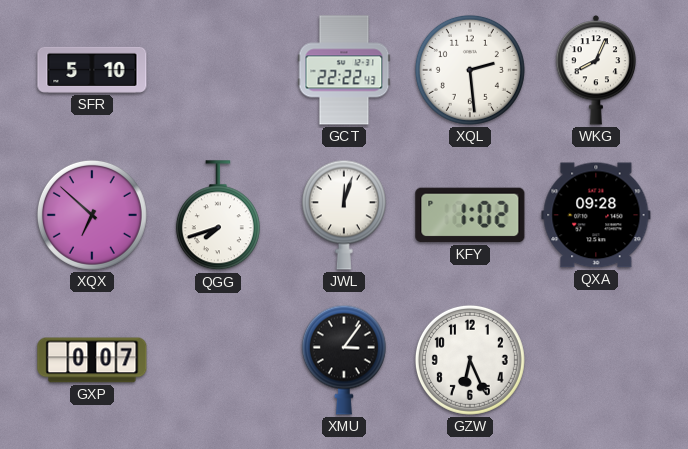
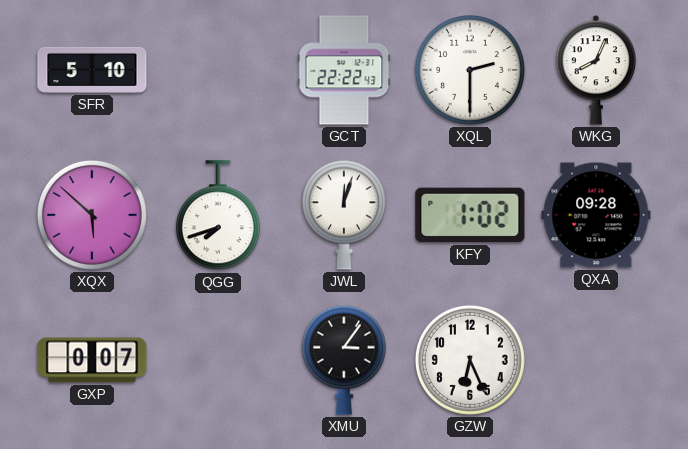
XQL: 2:29 -> 2:30 (470, 70)
XQX: 6:52 -> 5:52 (92, 215)
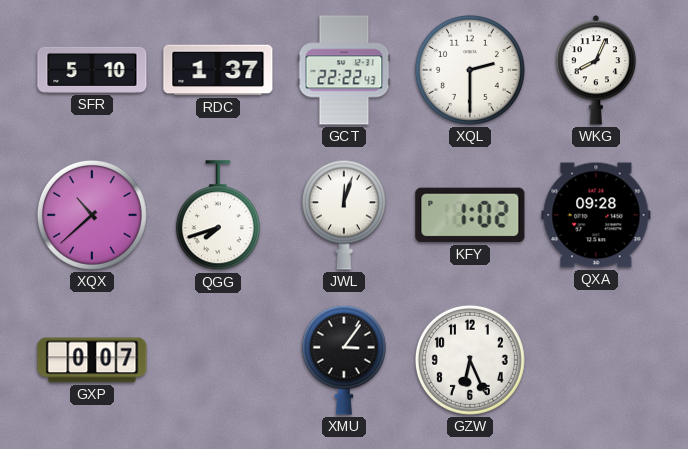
RDC: none -> 1:37 (218, 70)
XQX: 5:52 -> 10:38 (92, 215)
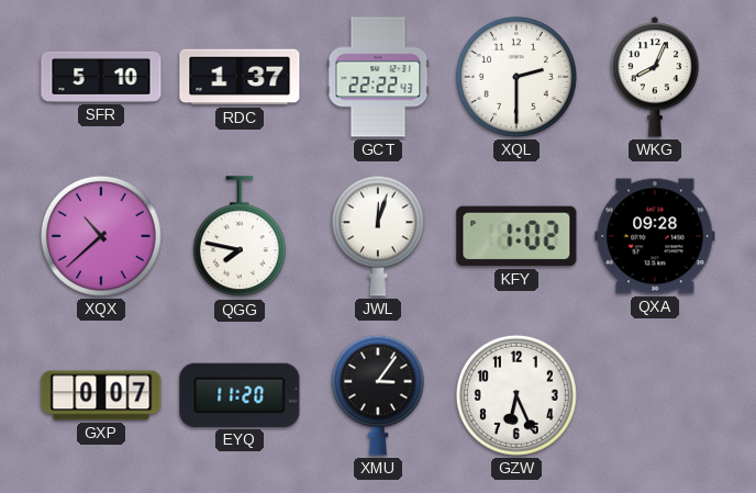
QGG: 7:42 -> 7:47 (240, 237)
EYQ: none -> 11:20 (240, 395)
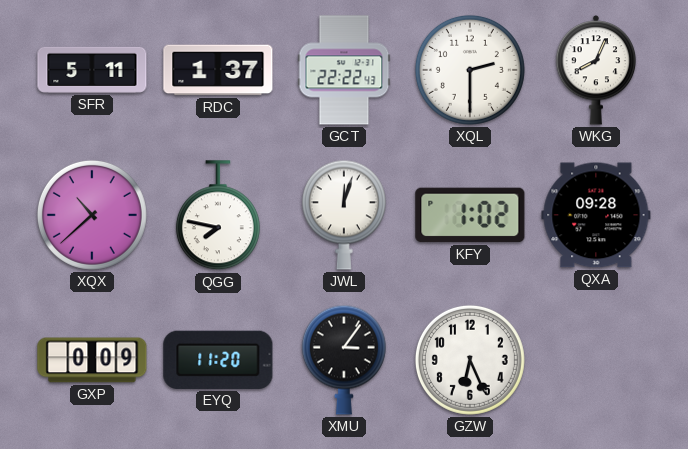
SFR: 5:10 -> 5:11 (92, 70)
GXP: 0:07 -> 0:09 (92, 360)
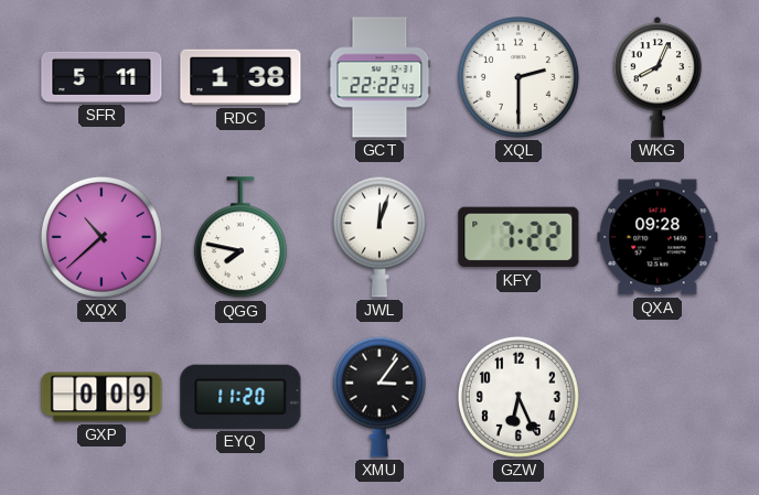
RDC: 1:37 -> 1:38 (240, 77)
KFY: 1:02 -> 7:22 (519, 237)
